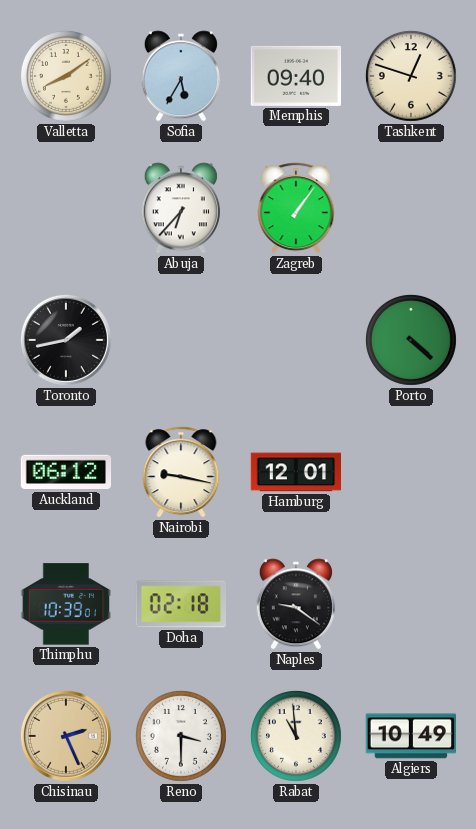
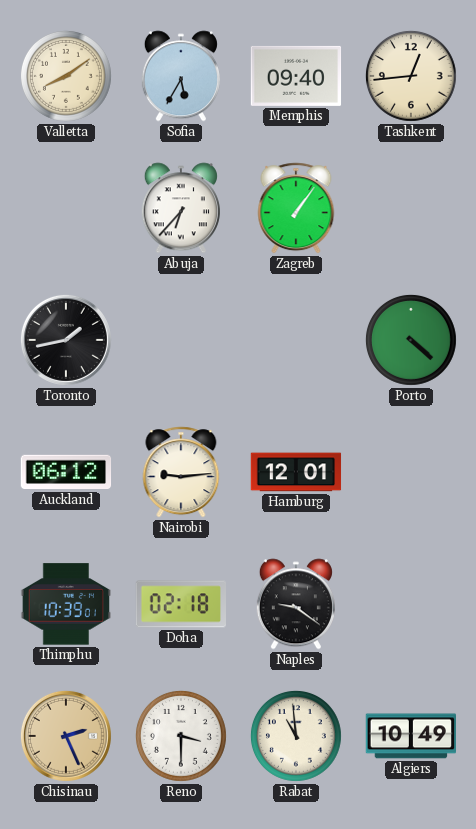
Tashkent: 12:48 -> 12:44 (411, 76)
Nairobi: 9:17 -> 9:14 (181, 472)
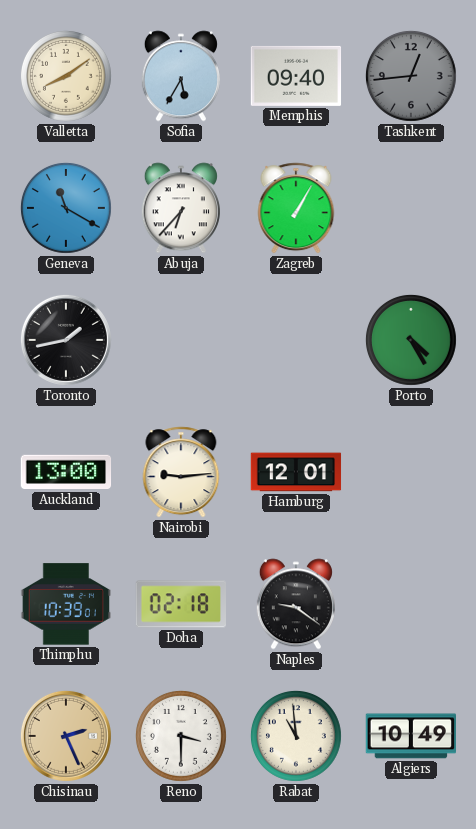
Tashkent dial: cream -> grey (411, 76)
Geneva: none -> 11:20 (66, 208)
Zagreb: 1:06 -> 1:05 (296, 208)
Porto: 4:22 -> 4:25 (411, 340)
Auckland: 06:12 -> 13:00 (66, 472)
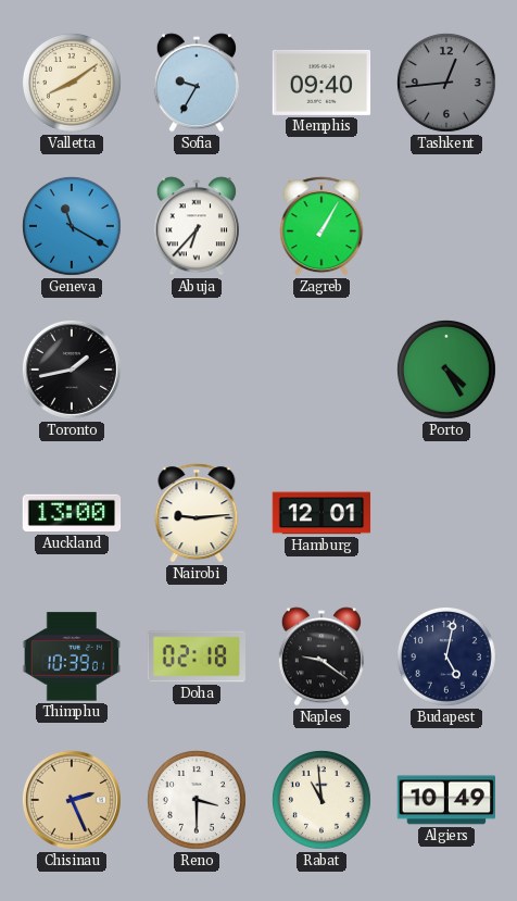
Sofia: 5:35 -> 9:35 (197, 83)
Budapest: none -> 5:02 (446, 656)
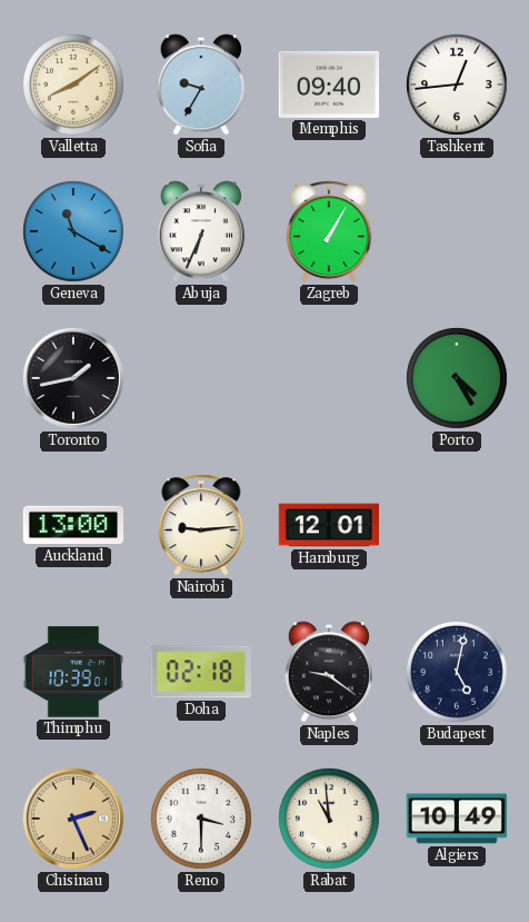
Tashkent dial: grey -> white (457, 85)
Abuja: 6:37 -> 6:34 (201, 231)
